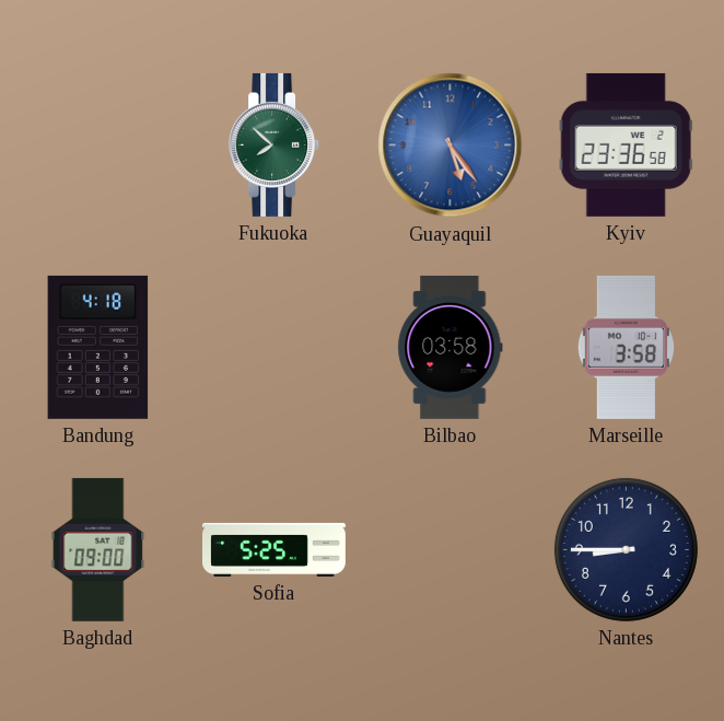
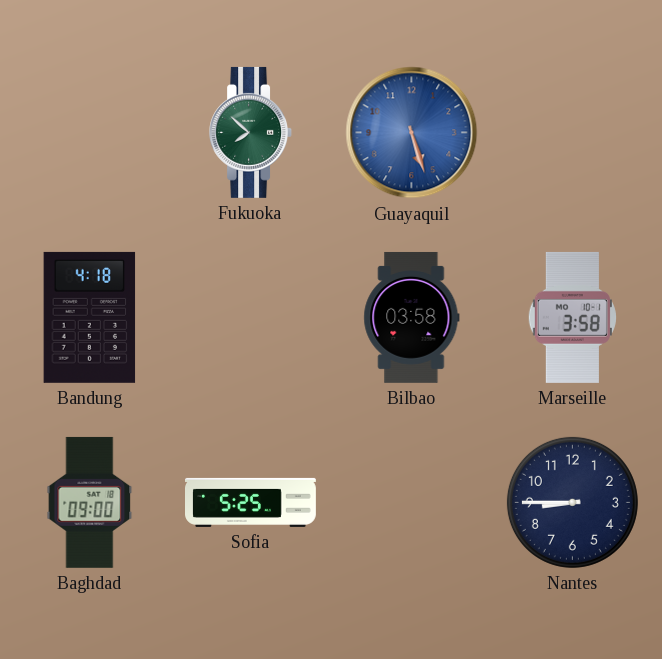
Guayaquil: 5:24 -> 5:27 (412, 133)
Kyiv: 23:36 -> none (626, 144)
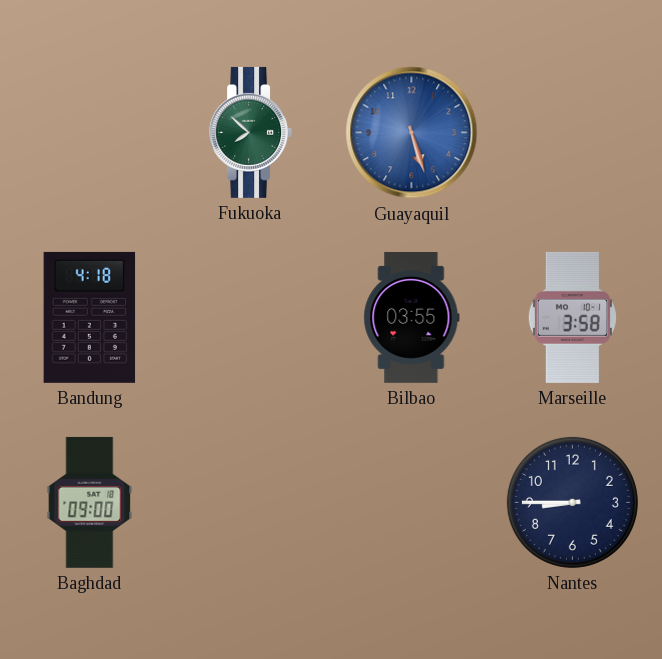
Bilbao: 03:58 -> 03:55 (412, 317)
Sofia: 5:25 -> none (251, 502)
